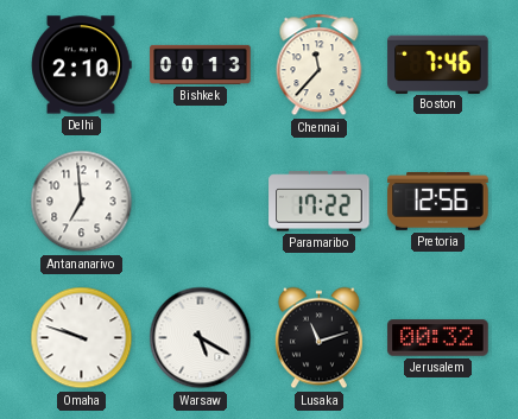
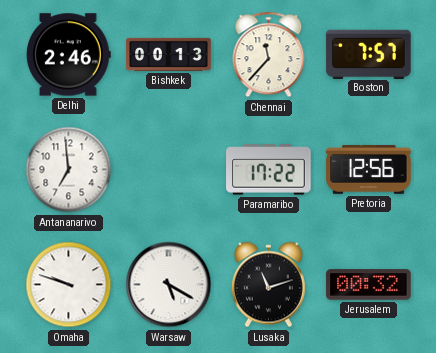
Delhi: 2:10 -> 2:46 (69, 55)
Boston: 7:46 -> 7:57 (369, 54)
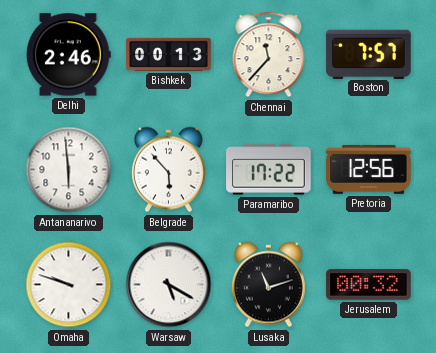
Antananarivo: 6:59 -> 5:59 (69, 170)
Belgrade: none -> 5:53 (168, 170)
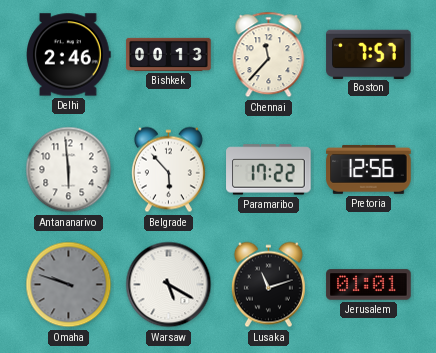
Omaha dial: white -> grey (69, 285)
Jerusalem: 00:32 -> 01:01 (369, 285)
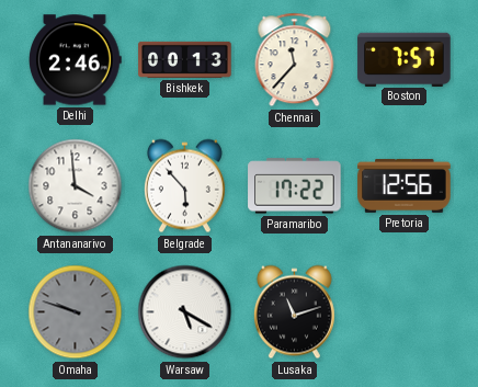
Antananarivo: 5:59 -> 3:59 (76, 186)
Jerusalem: 01:01 -> none (369, 285)
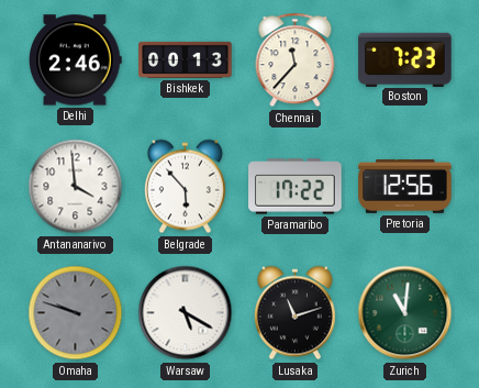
Boston: 7:57 -> 7:23 (405, 59)
Zurich: none -> 11:01 (405, 313)
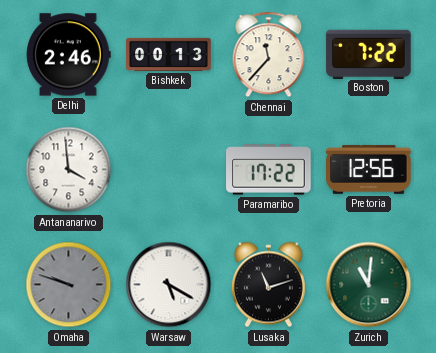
Boston: 7:23 -> 7:22 (369, 54)
Belgrade: 5:53 -> none (185, 187)
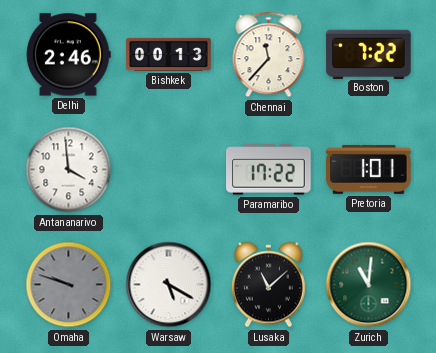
Pretoria: 12:56 -> 1:01 (369, 169)
Lusaka: 11:12 -> 11:08 (268, 285)
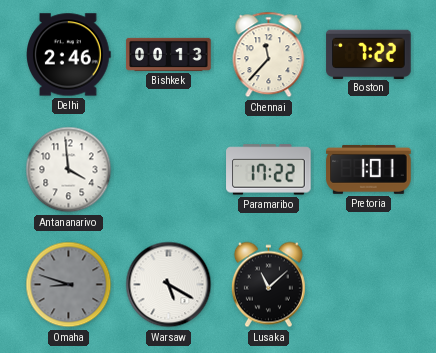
Omaha: 9:48 -> 8:48 (69, 285)
Zurich: 11:01 -> none (369, 285)
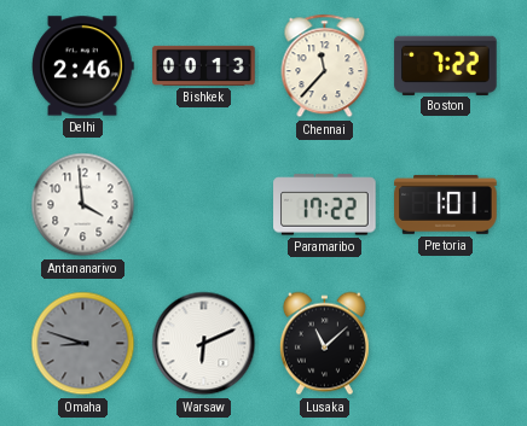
Warsaw: 5:20 -> 6:11 (204, 344)
